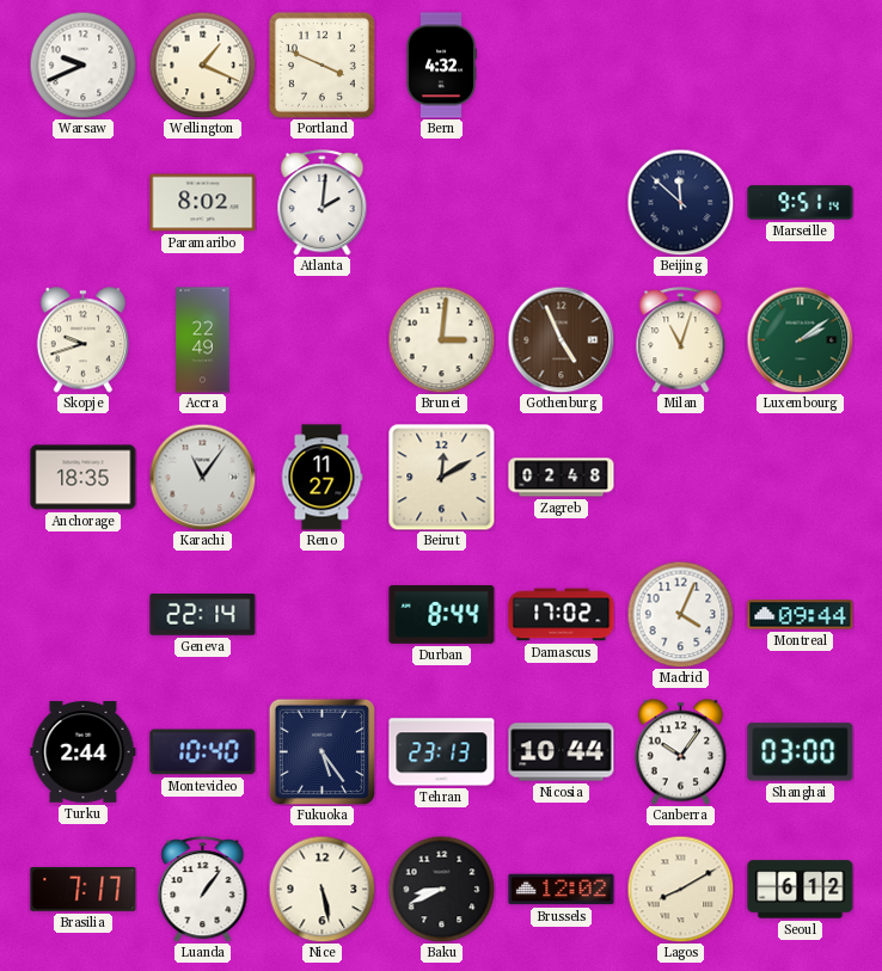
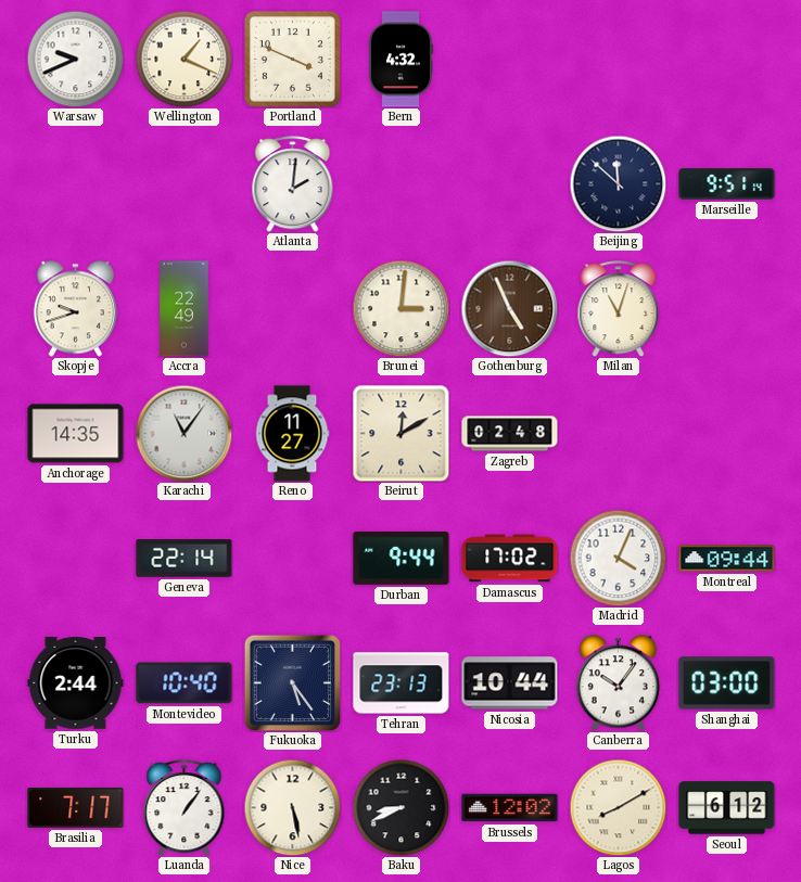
Paramaribo: 8:02 -> none (203, 203)
Luxembourg: 2:09 -> none (800, 339)
Anchorage: 18:35 -> 14:35 (76, 434)
Durban: 8:44 -> 9:44 (402, 558)
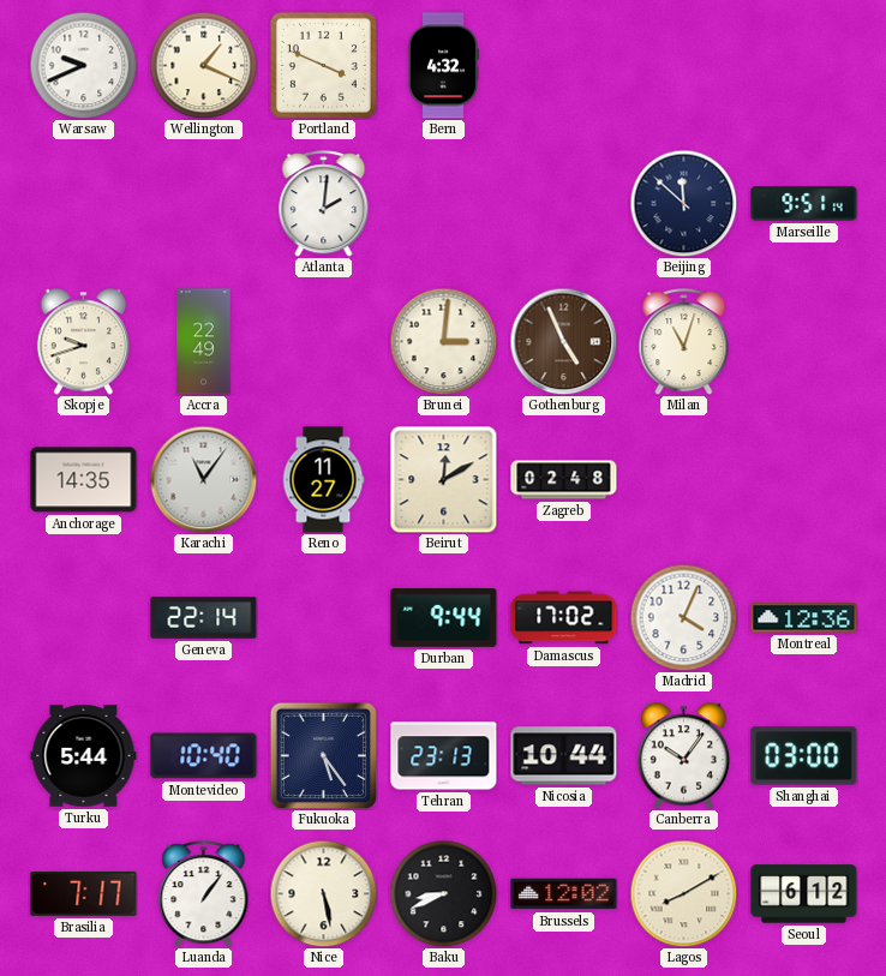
Montreal: 09:44 -> 12:36 (804, 618)
Turku: 2:44 -> 5:44 (84, 756)
